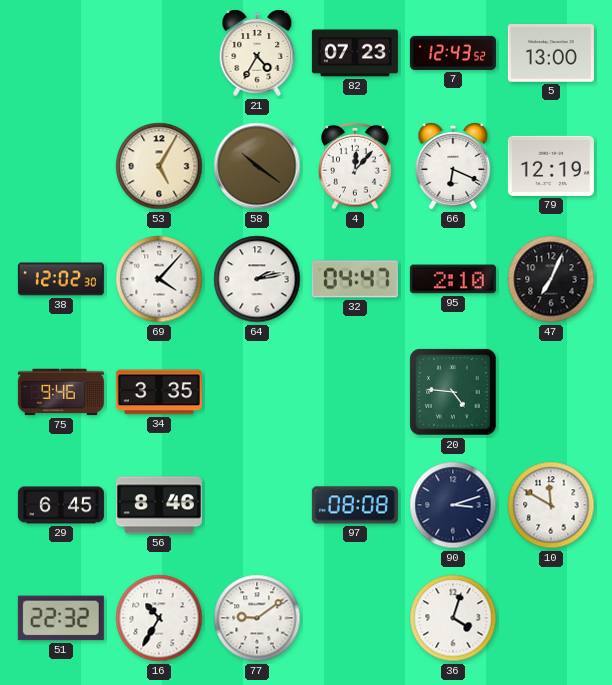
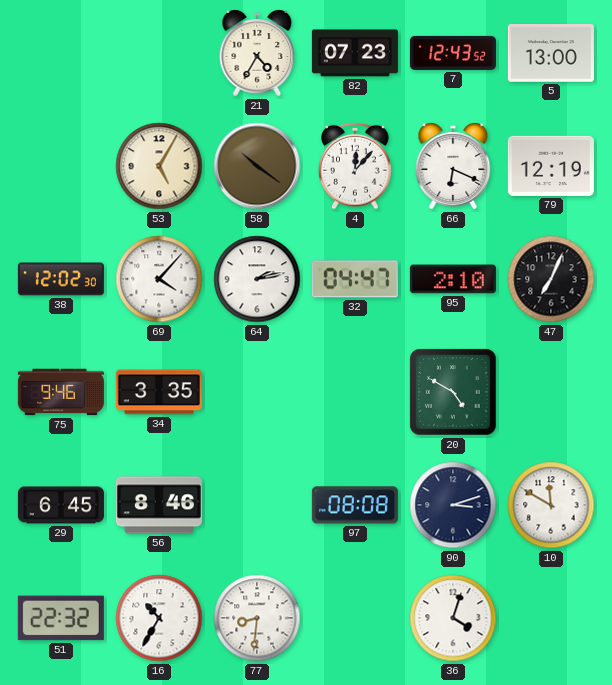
20: 4:46 -> 4:50 (453, 392)
77: 9:09 -> 8:31 (257, 618)
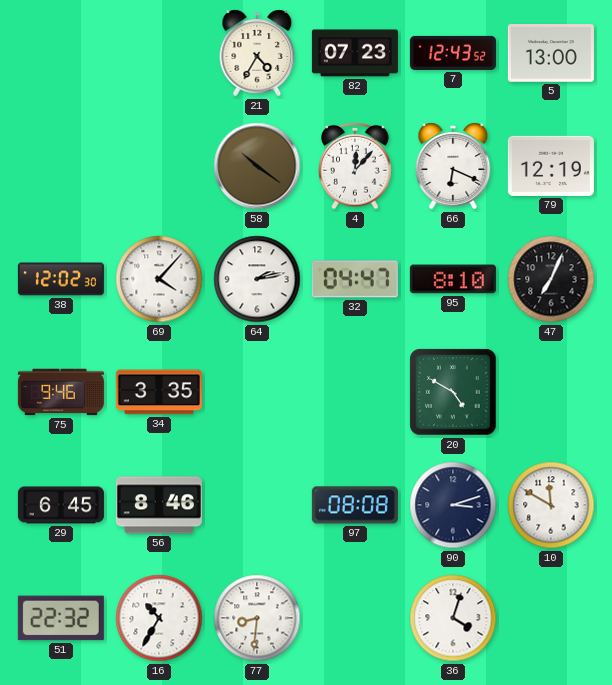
53: 5:05 -> none (159, 166)
95: 2:10 -> 8:10 (453, 279)
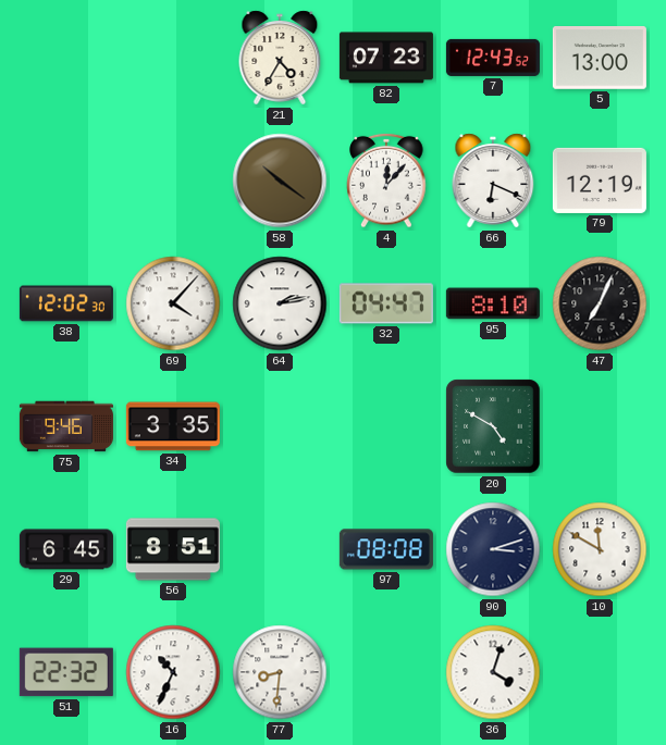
56: 8:46 -> 8:51 (173, 549)
16: 10:35 -> 10:34 (173, 672)
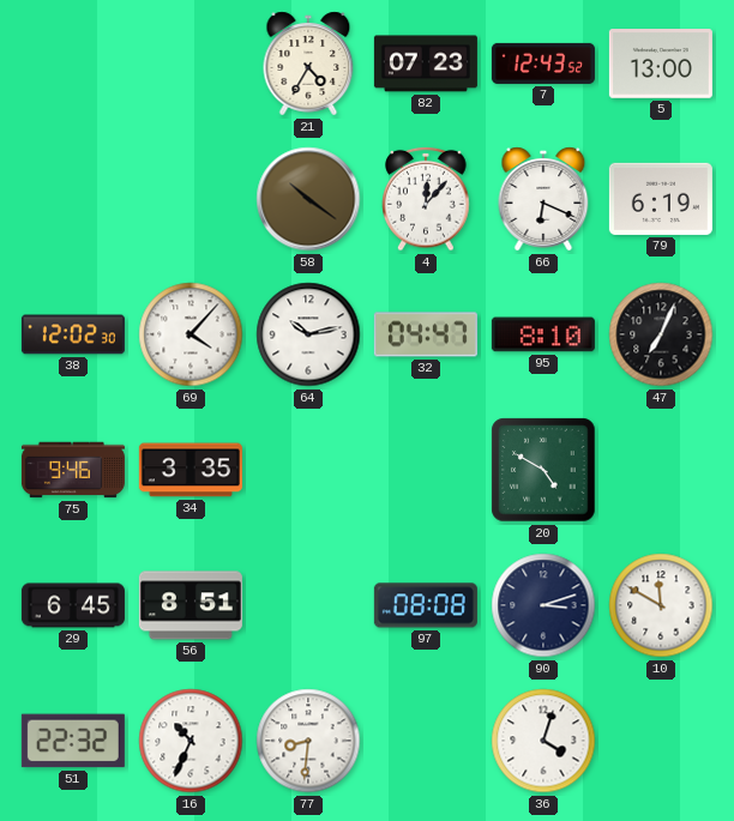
79: 12:19 -> 6:19 (661, 199)
64: 2:13 -> 10:13 (308, 334)
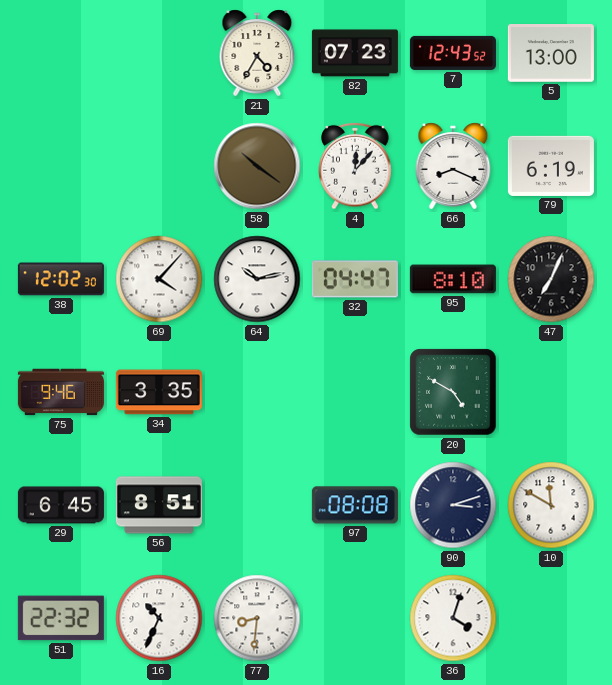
66: 6:19 -> 8:19 (453, 166)
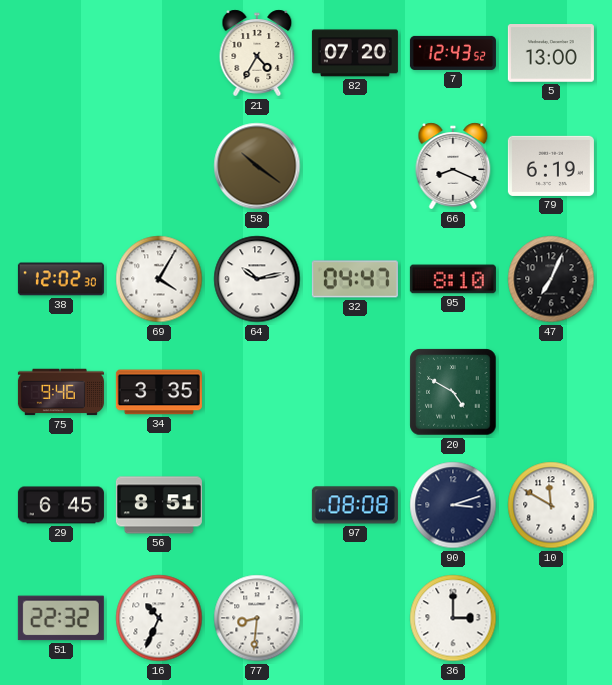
82: 07:23 -> 07:20 (355, 53)
4: 12:07 -> none (355, 166)
69: 4:07 -> 4:05 (159, 279)
36: 4:03 -> 3:00 (453, 618)
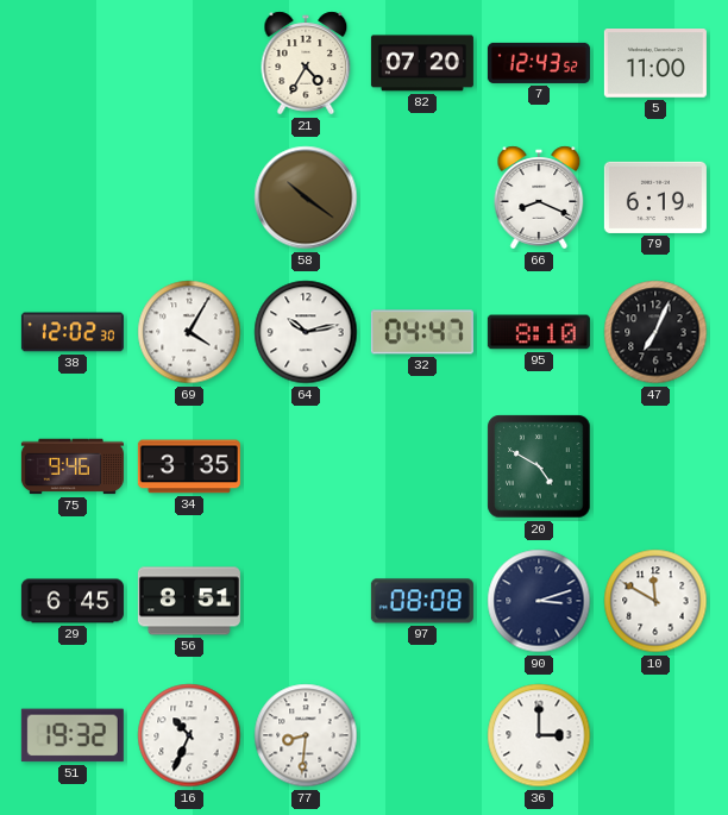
5: 13:00 -> 11:00 (655, 64)
51: 22:32 -> 19:32 (73, 735)
